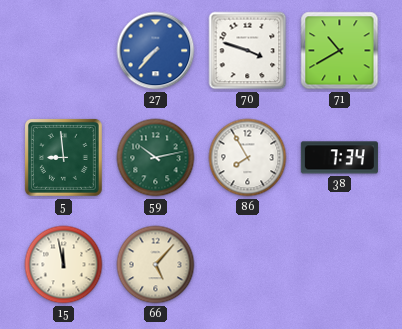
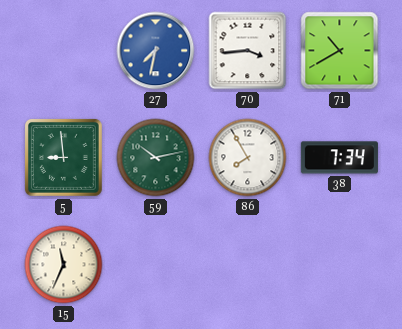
27: 7:37 -> 7:32 (156, 51)
70: 3:48 -> 3:44 (248, 51)
15: 11:58 -> 11:34 (64, 265)
66: 5:07 -> none (156, 265)
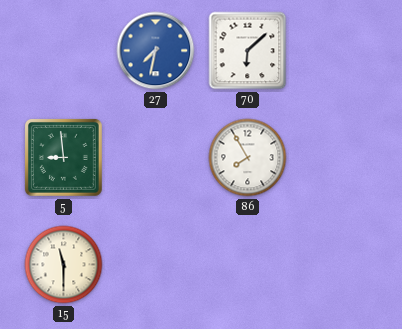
70: 3:44 -> 6:08 (248, 51)
71: 10:40 -> none (340, 51)
59: 10:13 -> none (156, 158)
38: 7:34 -> none (339, 158)
15: 11:34 -> 11:30 (64, 265)
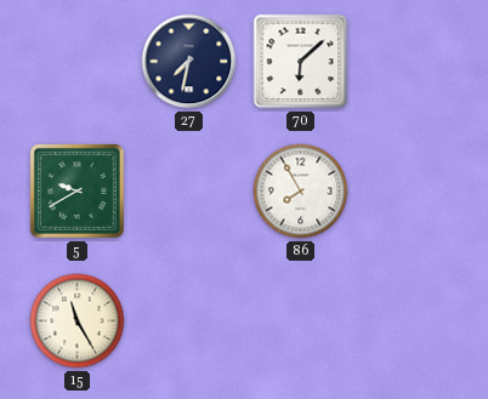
27 dial: blue -> navy (189, 62)
5: 8:59 -> 9:40 (76, 190)
15: 11:30 -> 11:25 (78, 321)
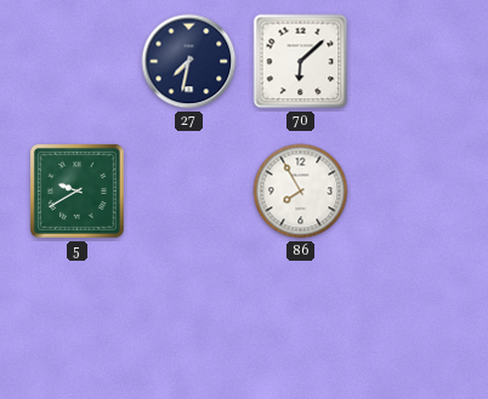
15: 11:25 -> none (78, 321)
